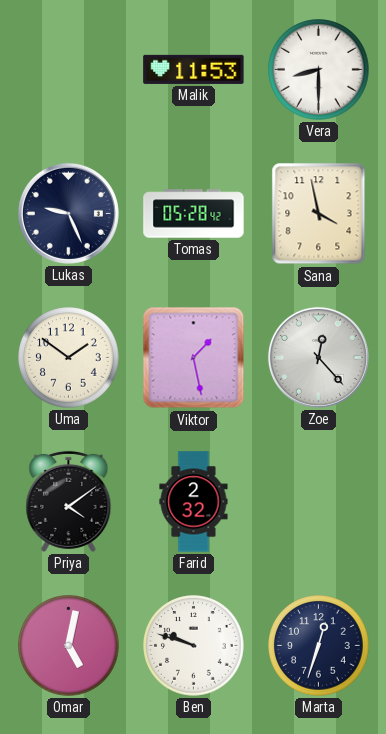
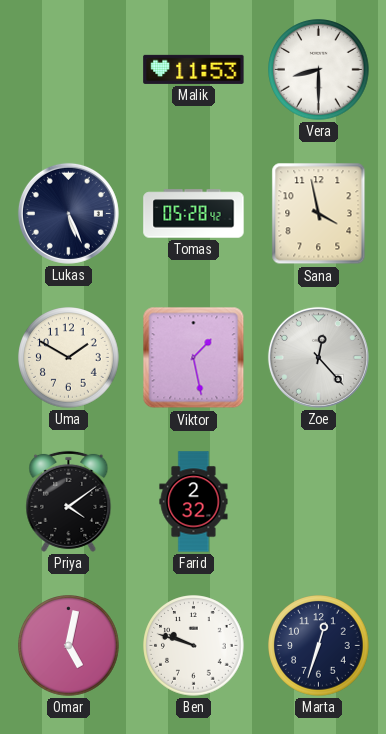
Lukas: 9:26 -> 5:26 (68, 213)
Uma: 1:51 -> 1:50 (69, 358)
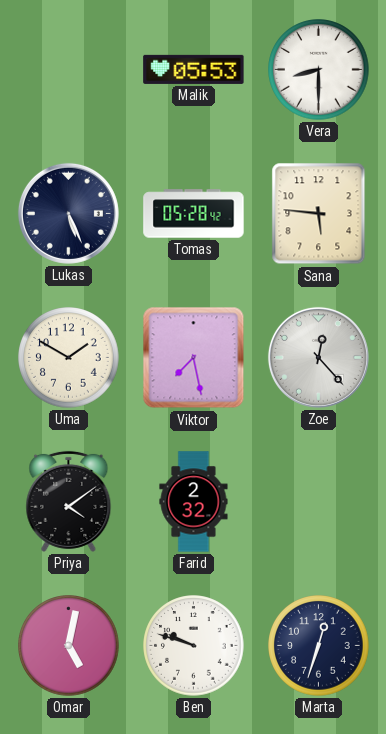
Malik: 11:53 -> 05:53 (194, 69)
Sana: 3:58 -> 5:46 (319, 214)
Viktor: 1:28 -> 7:28 (194, 358)
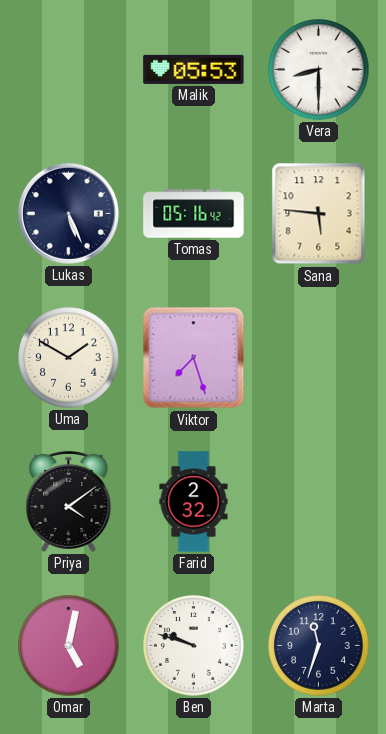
Tomas: 05:28 -> 05:16 (194, 214)
Viktor: 7:28 -> 7:27 (194, 358)
Zoe: 12:23 -> none (318, 357)
Marta: 12:33 -> 11:33 (319, 646)
